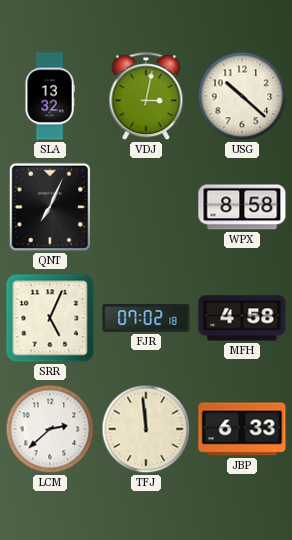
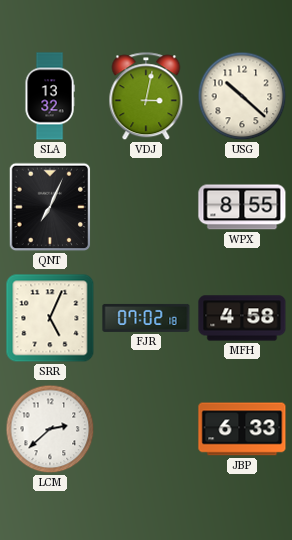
WPX: 8:58 -> 8:55 (242, 207)
TFJ: 11:59 -> none (146, 429)
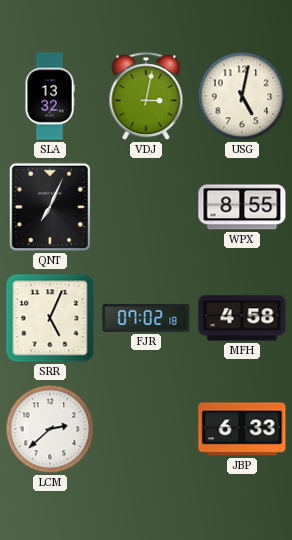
USG: 10:22 -> 5:02 (242, 96)
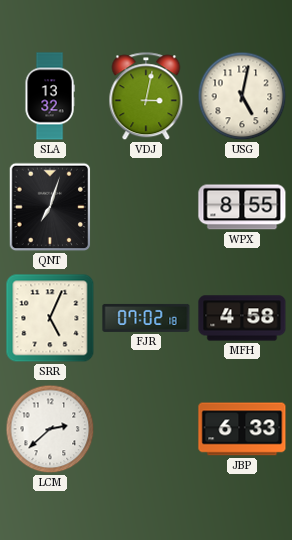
QNT: 7:04 -> 7:03 (50, 207)
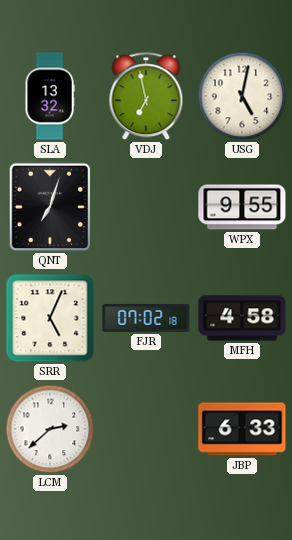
VDJ: 3:02 -> 6:58 (146, 97)
WPX: 8:55 -> 9:55 (242, 207)
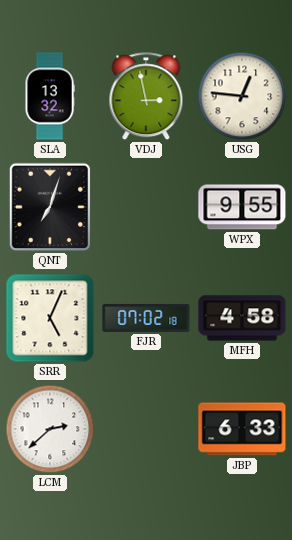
VDJ: 6:58 -> 2:58 (146, 97)
USG: 5:02 -> 12:46 (242, 96)
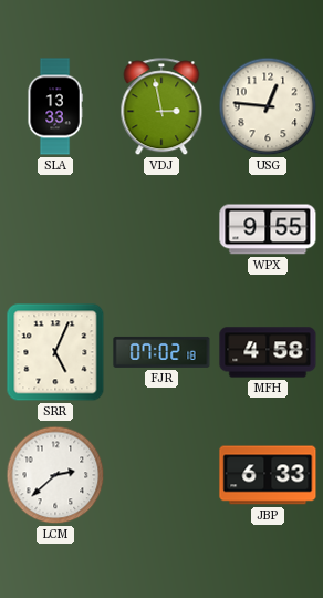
SLA: 13:32 -> 13:33 (55, 106)
QNT: 7:03 -> none (50, 207)
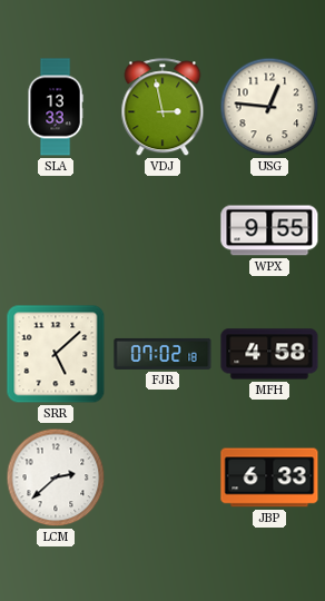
SRR: 5:04 -> 5:08 (56, 354)
